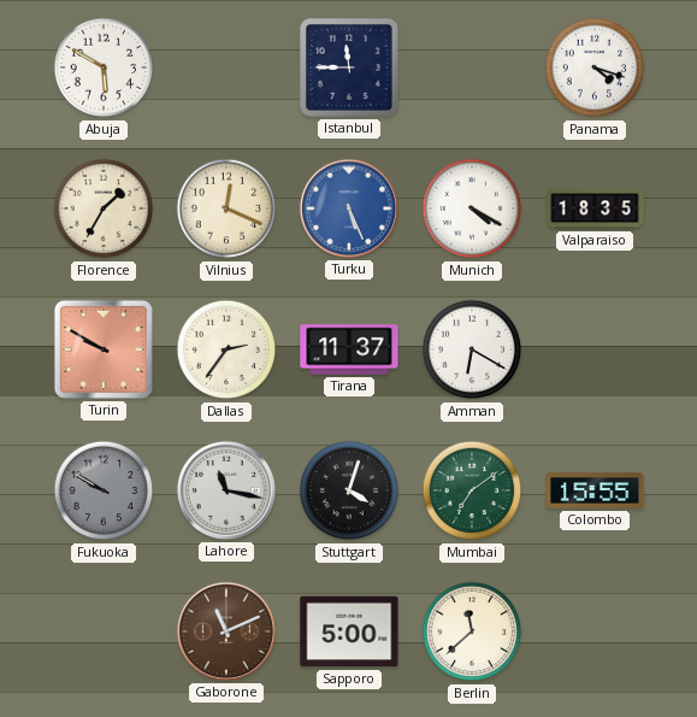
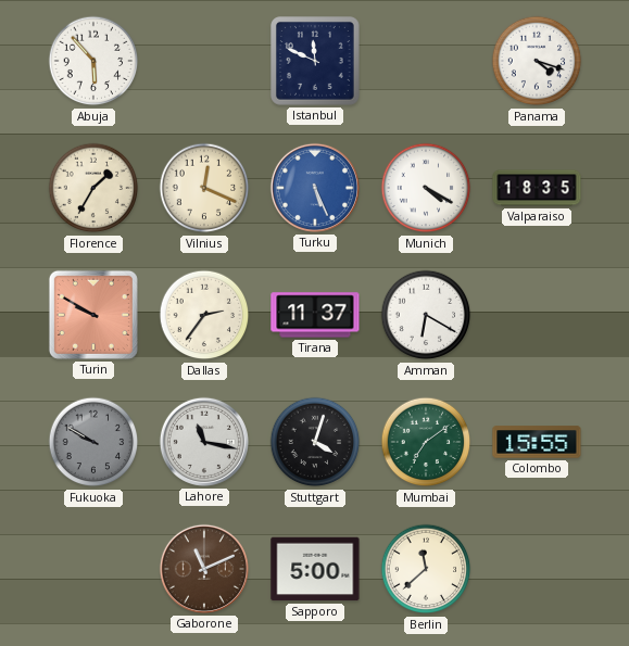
Abuja: 5:50 -> 5:53 (93, 61)
Istanbul: 11:45 -> 11:49 (316, 62)
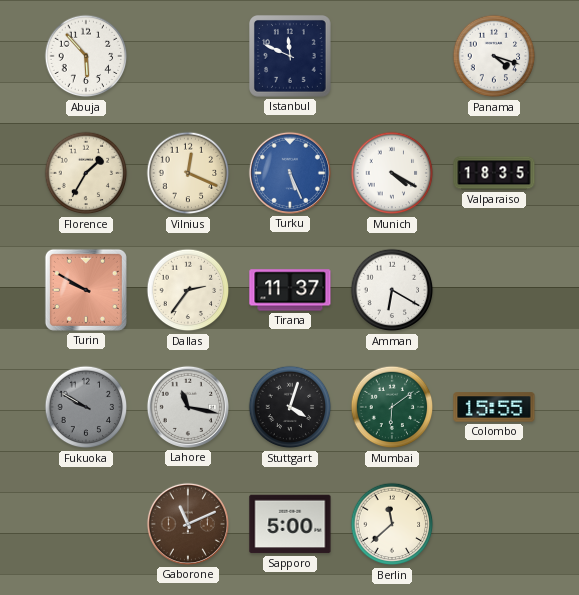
Mumbai: 7:09 -> 6:09 (392, 407)
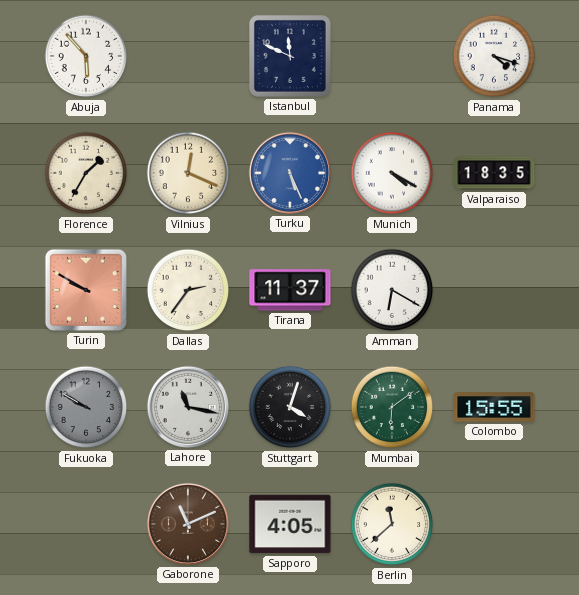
Sapporo: 5:00 -> 4:05 (290, 524)
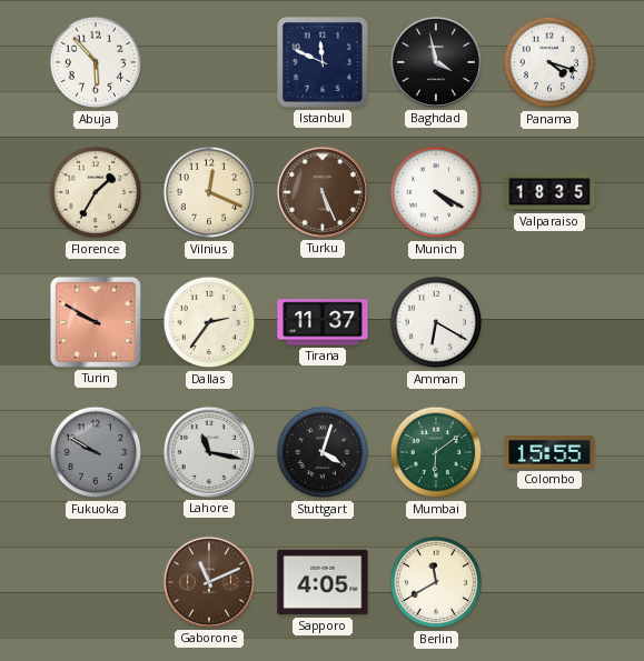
Baghdad: none -> 3:58 (436, 62)
Turku dial: blue -> brown (323, 192)
Berlin: 11:38 -> 11:40 (436, 582)
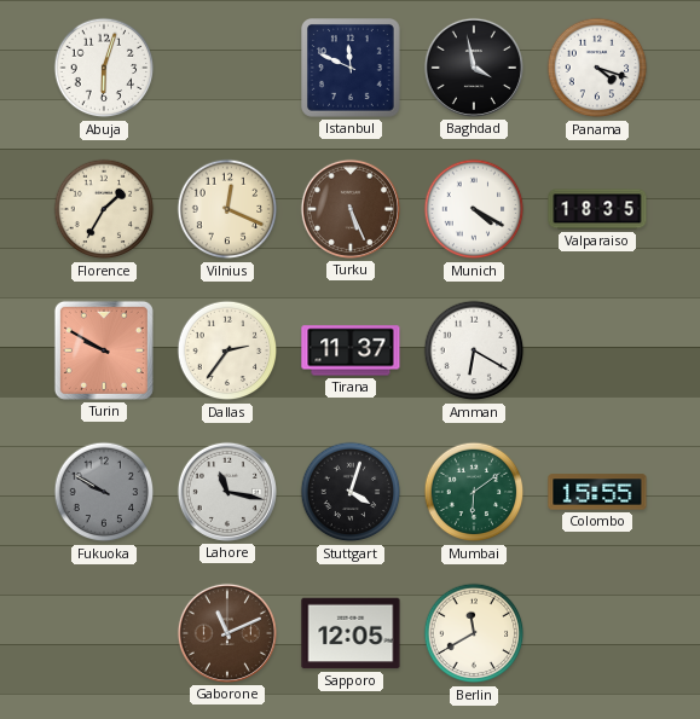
Abuja: 5:53 -> 6:03 (104, 68)
Sapporo: 4:05 -> 12:05 (351, 633)
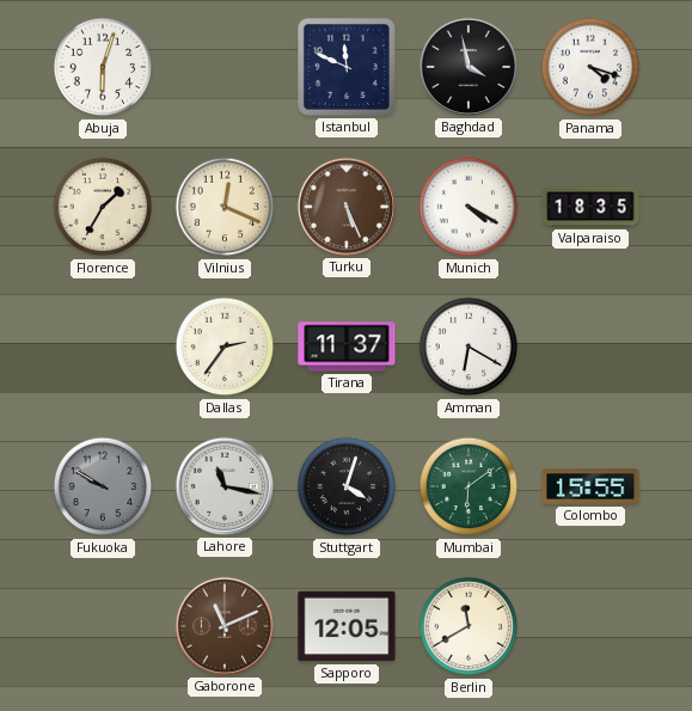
Turin: 9:50 -> none (104, 350)
